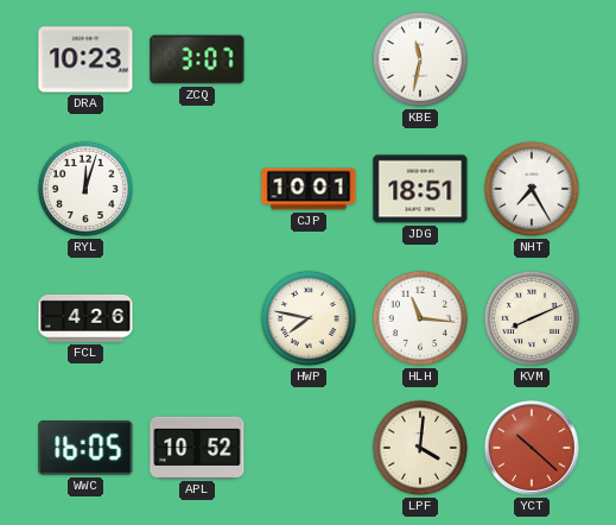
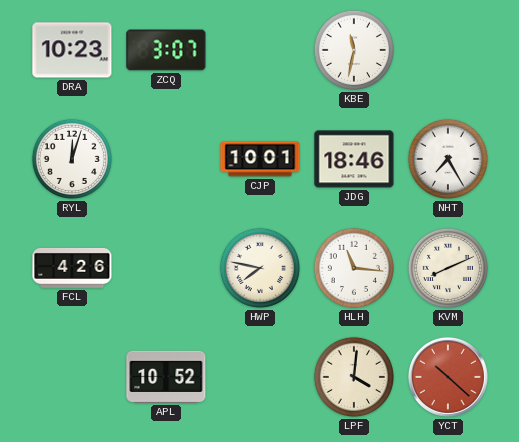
JDG: 18:51 -> 18:46 (354, 159)
WWC: 16:05 -> none (85, 449)
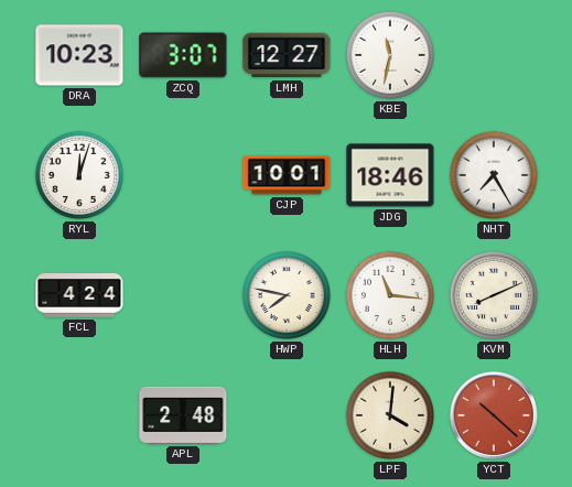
LMH: none -> 12:27 (287, 55)
FCL: 4:26 -> 4:24 (79, 295)
APL: 10:52 -> 2:48 (183, 415)
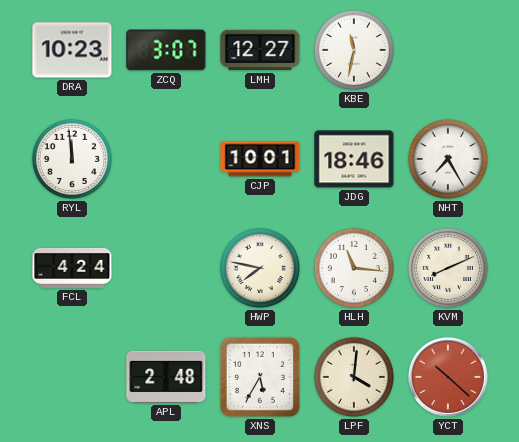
RYL: 12:03 -> 11:59 (72, 159)
XNS: none -> 5:35 (260, 377)
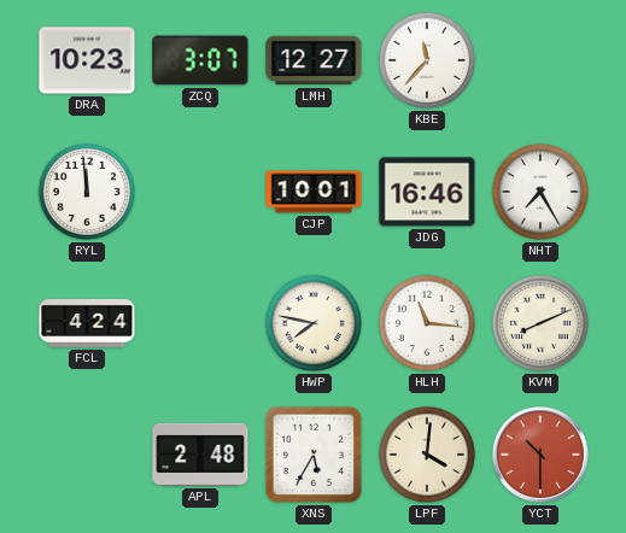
KBE: 11:32 -> 11:37 (427, 60)
JDG: 18:46 -> 16:46 (427, 192)
YCT: 10:22 -> 10:30 (540, 455)
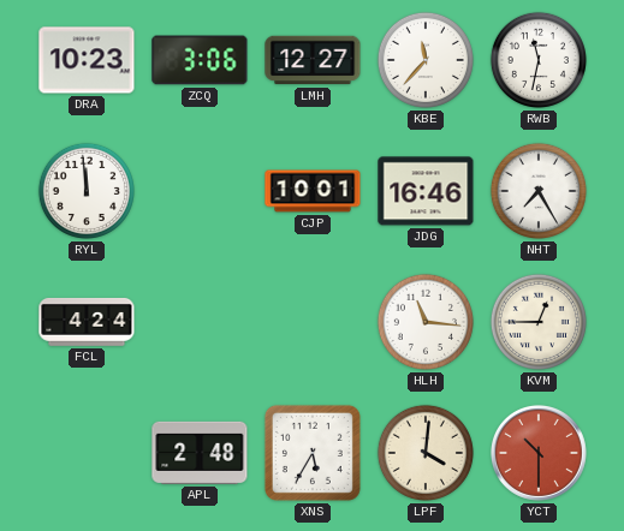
ZCQ: 3:07 -> 3:06 (200, 60)
RWB: none -> 11:32 (539, 60)
HWP: 7:47 -> none (314, 323)
KVM: 8:11 -> 12:45 (539, 322)
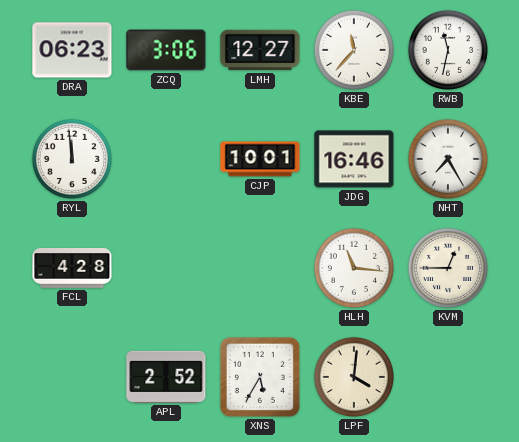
DRA: 10:23 -> 06:23 (72, 50)
FCL: 4:24 -> 4:28 (72, 268)
APL: 2:48 -> 2:52 (166, 377)
YCT: 10:30 -> none (539, 453)
